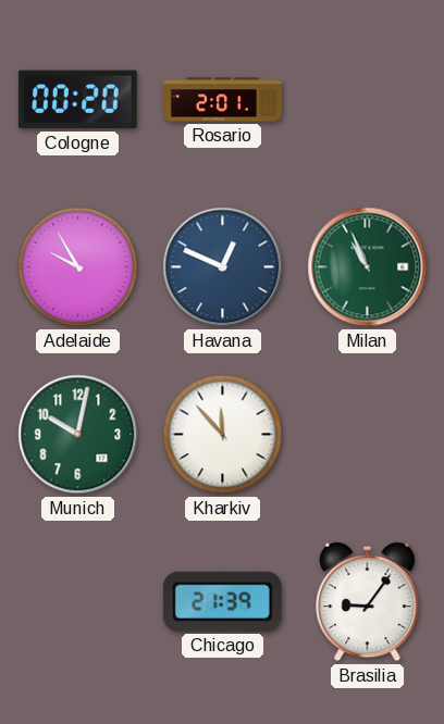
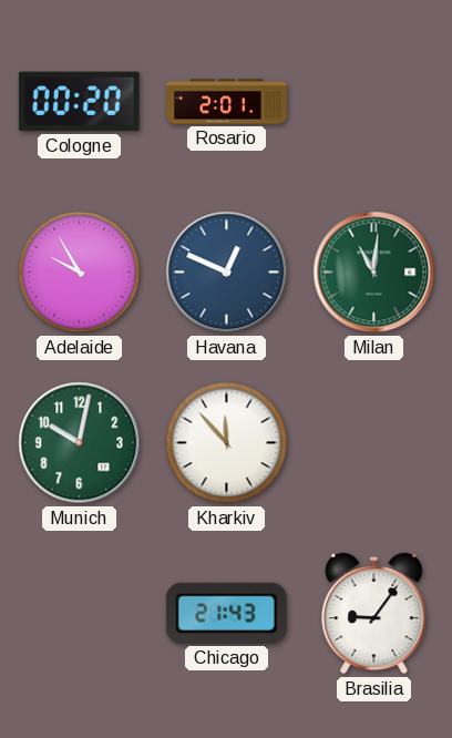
Milan: 10:56 -> 11:01 (374, 273)
Chicago: 21:39 -> 21:43 (226, 613)
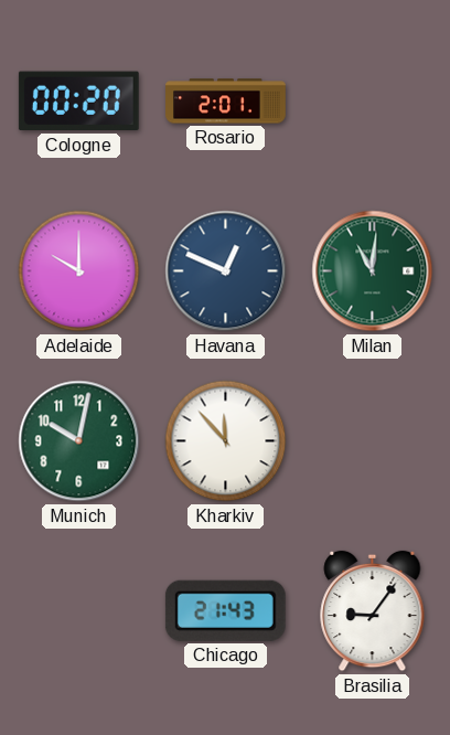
Adelaide: 9:55 -> 10:00 (79, 271)
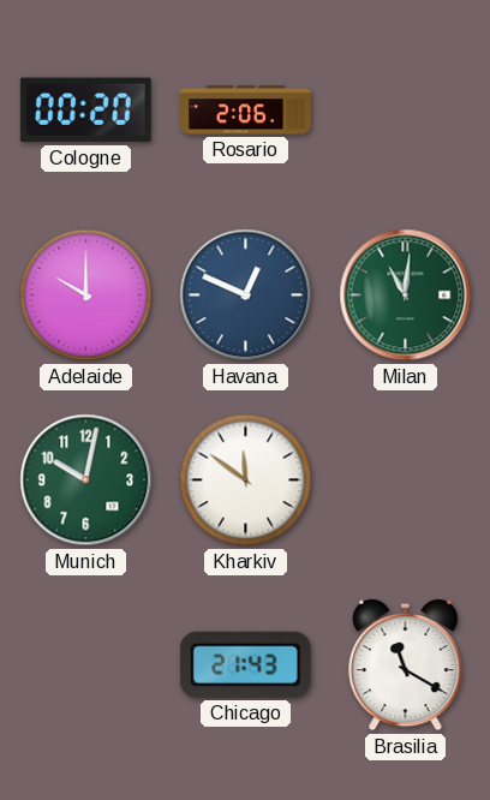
Rosario: 2:01 -> 2:06 (246, 111)
Kharkiv: 11:53 -> 11:51 (246, 480)
Brasilia: 9:06 -> 11:20 (406, 665)
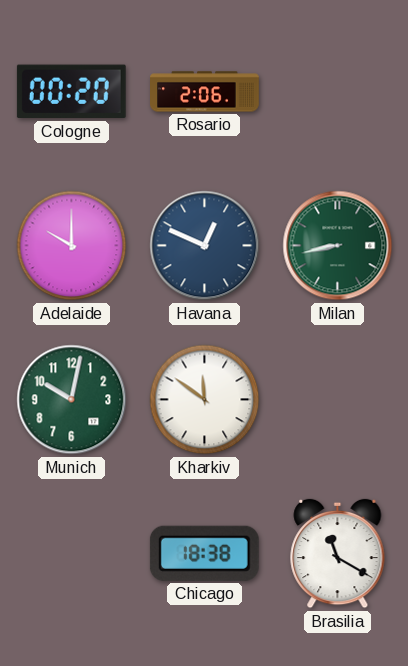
Milan: 11:01 -> 8:43 (338, 246)
Chicago: 21:43 -> 18:38 (204, 553)
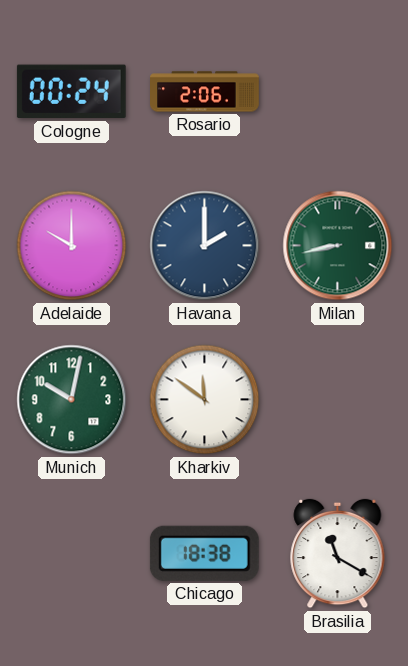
Cologne: 00:20 -> 00:24 (71, 92)
Havana: 12:49 -> 2:00 (205, 246)
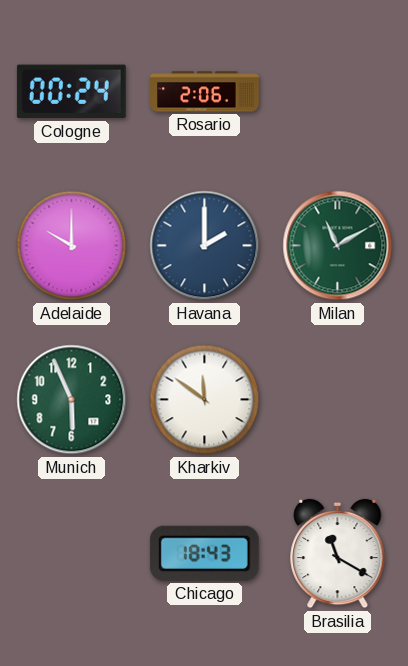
Milan: 8:43 -> 11:10 (338, 246)
Munich: 10:02 -> 5:56 (72, 400)
Chicago: 18:38 -> 18:43 (204, 553)
